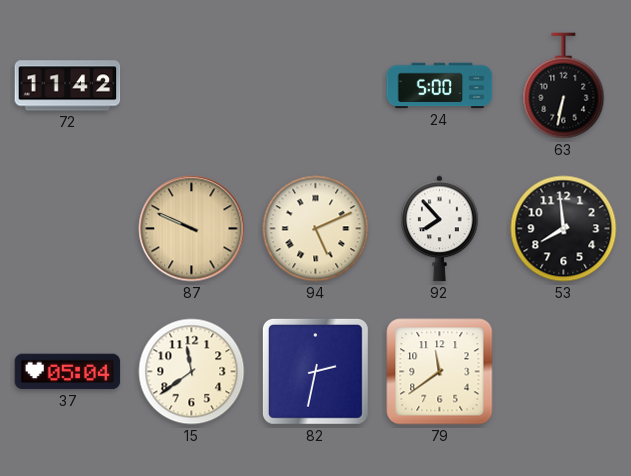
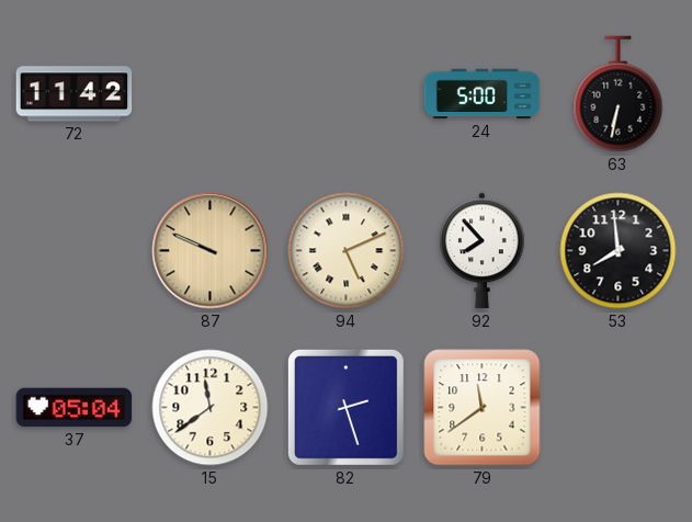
82: 2:32 -> 2:27 (345, 407)
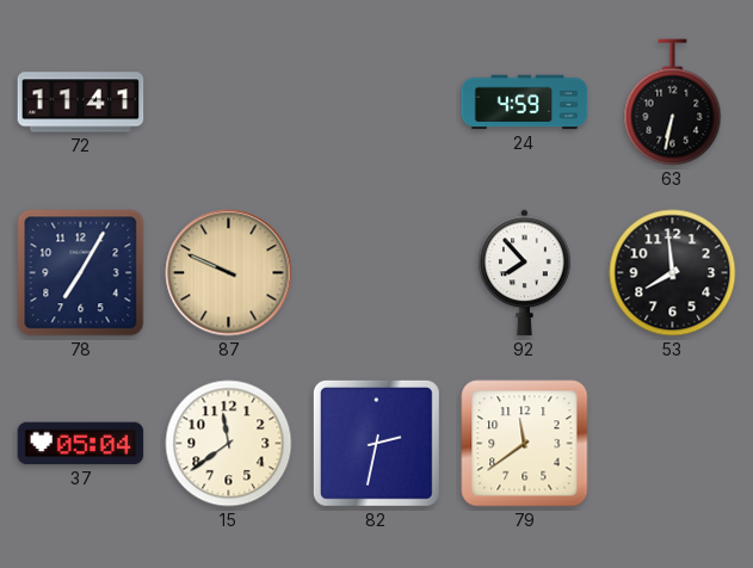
72: 11:42 -> 11:41 (81, 103)
24: 5:00 -> 4:59 (525, 103)
78: none -> 7:05 (81, 273)
94: 5:11 -> none (347, 251)
82: 2:27 -> 2:32 (376, 443)
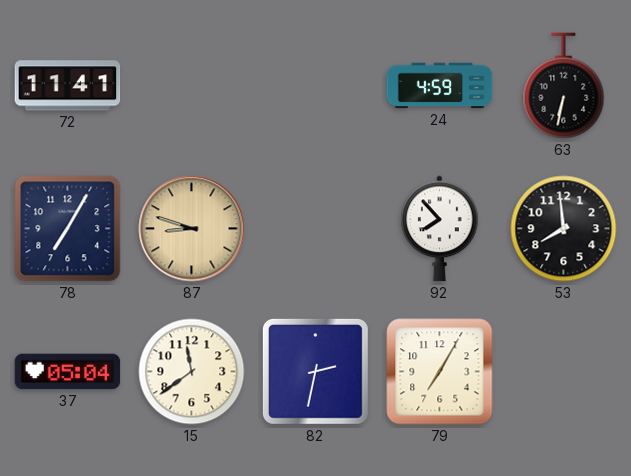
87: 9:49 -> 8:48 (192, 229)
79: 11:39 -> 7:05 (440, 372)
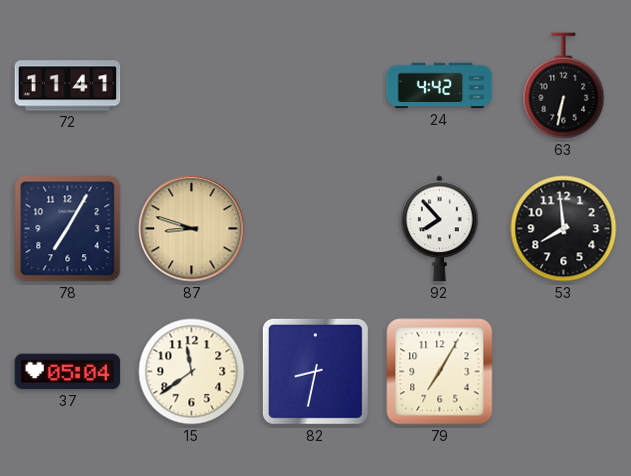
24: 4:59 -> 4:42 (440, 86)
82: 2:32 -> 8:32 (315, 371)
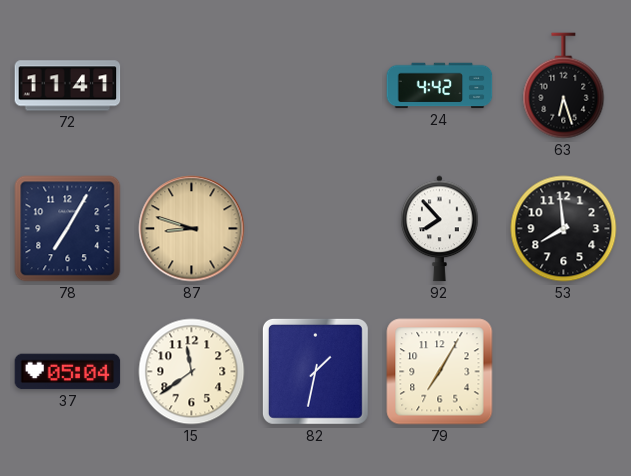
63: 6:32 -> 6:27 (564, 86)
82: 8:32 -> 1:32 (315, 371)
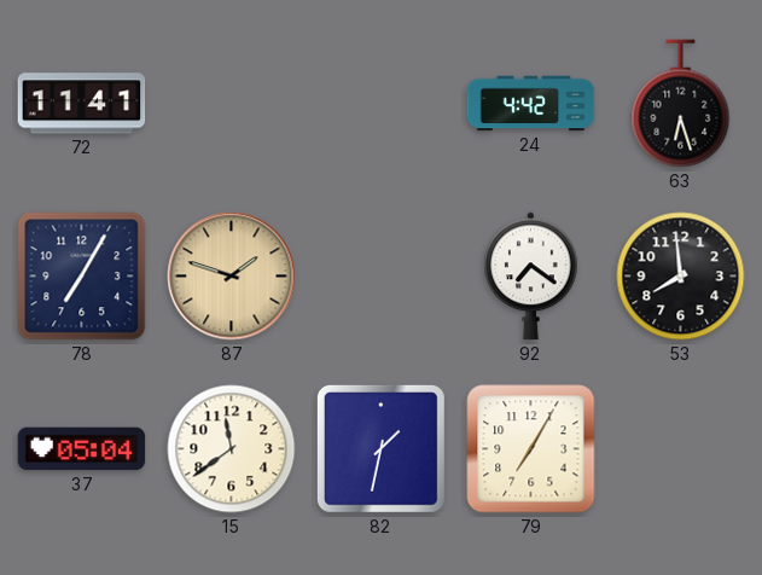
87: 8:48 -> 1:48 (232, 277)
92: 7:53 -> 7:21 (531, 277)
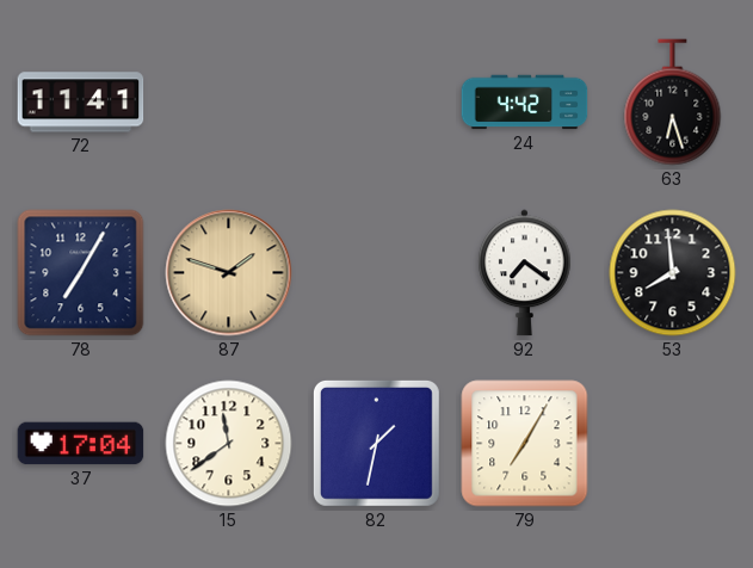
37: 05:04 -> 17:04 (81, 444)
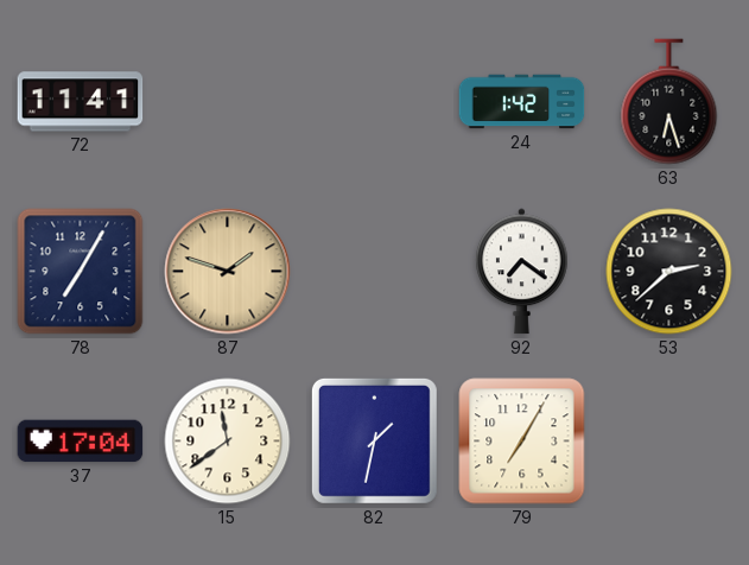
24: 4:42 -> 1:42 (522, 102)
53: 7:59 -> 2:38 (669, 272)
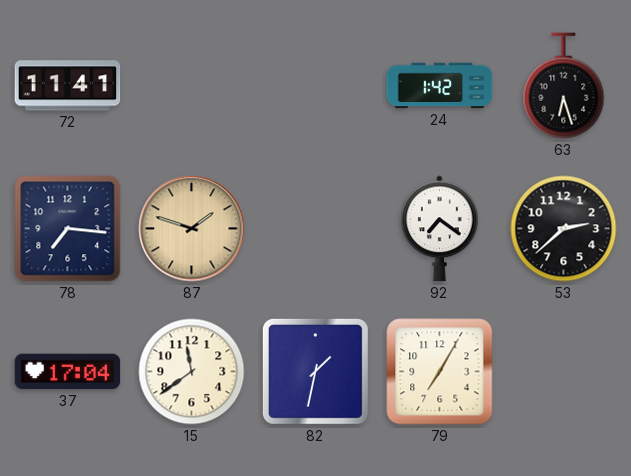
78: 7:05 -> 7:16 (68, 229)
